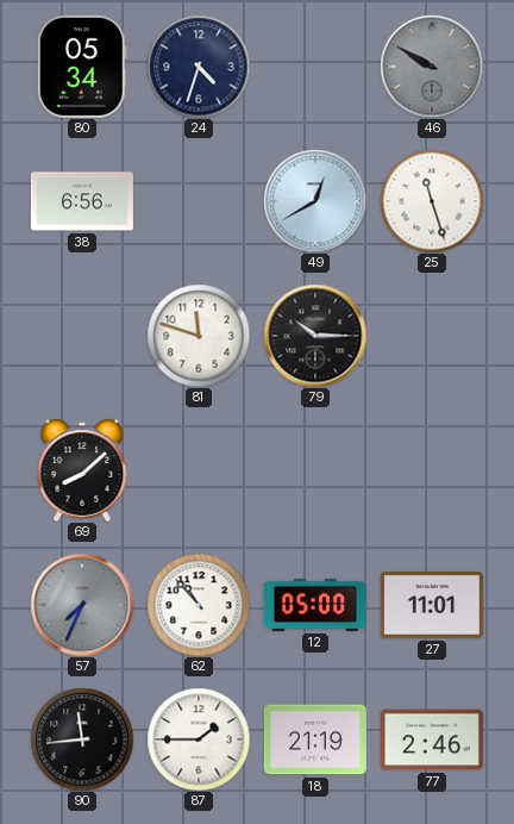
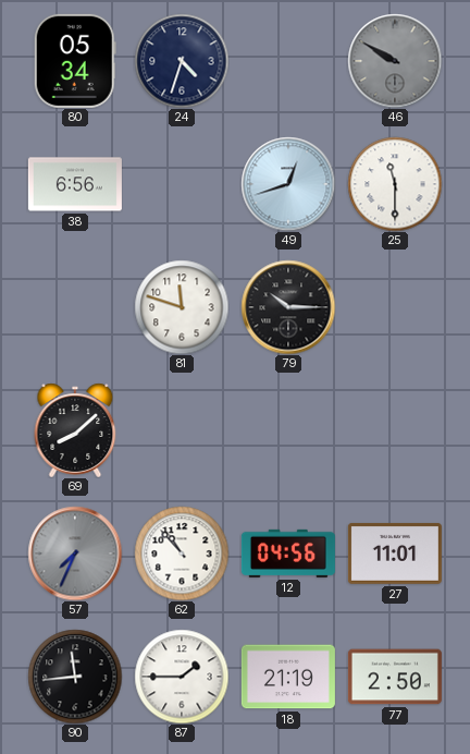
49: 12:40 -> 12:42 (288, 184)
25: 11:27 -> 11:30 (395, 184)
12: 05:00 -> 04:56 (288, 554)
77: 2:46 -> 2:50 (395, 677)
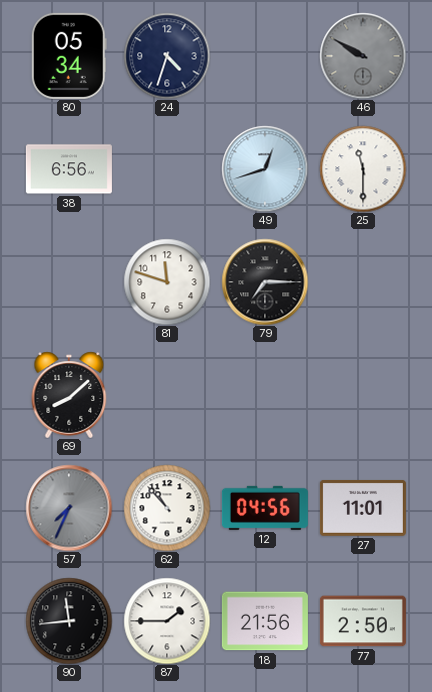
79: 10:15 -> 7:15 (265, 282)
18: 21:19 -> 21:56 (265, 621)
